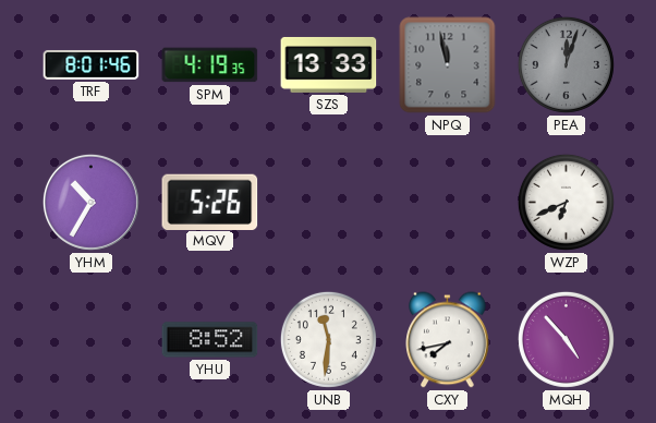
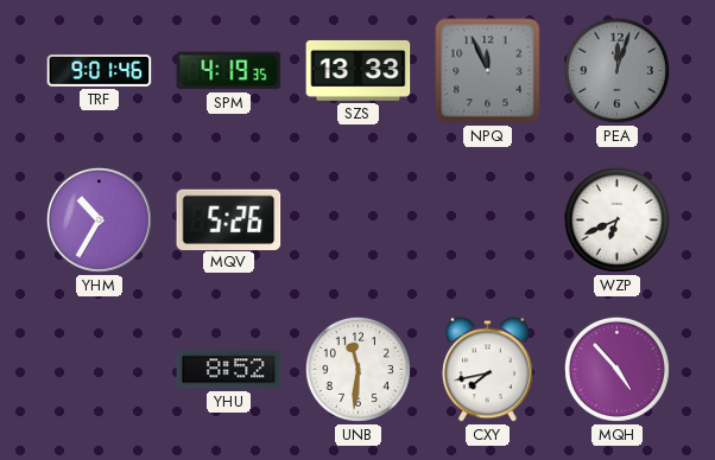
TRF: 8:01 -> 9:01 (100, 70)
NPQ: 11:58 -> 11:56 (488, 71)
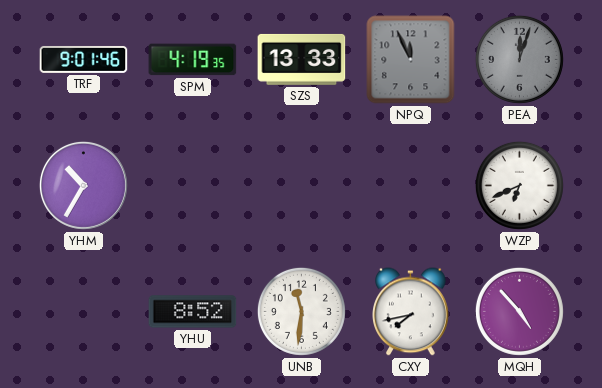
MQV: 5:26 -> none (229, 219)
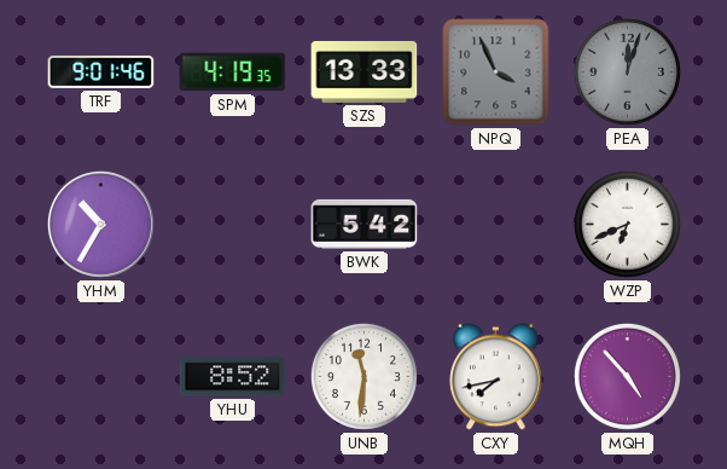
NPQ: 11:56 -> 3:56 (496, 73)
BWK: none -> 5:42 (365, 224)
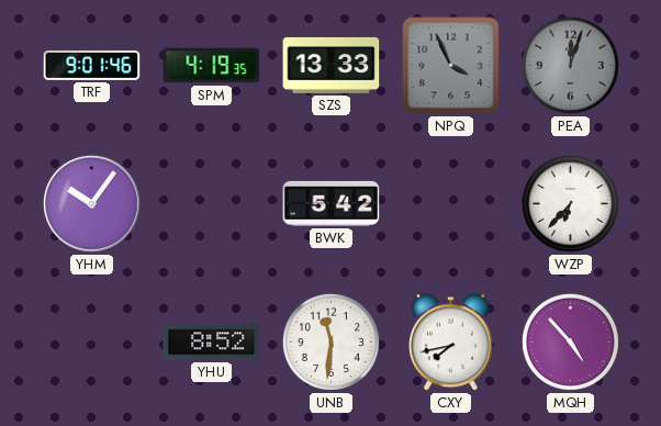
YHM: 10:35 -> 10:06 (91, 203)
WZP: 6:41 -> 6:37 (570, 203)
